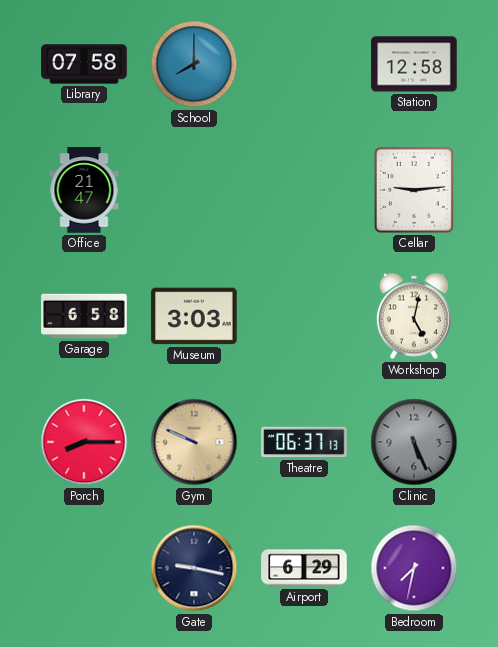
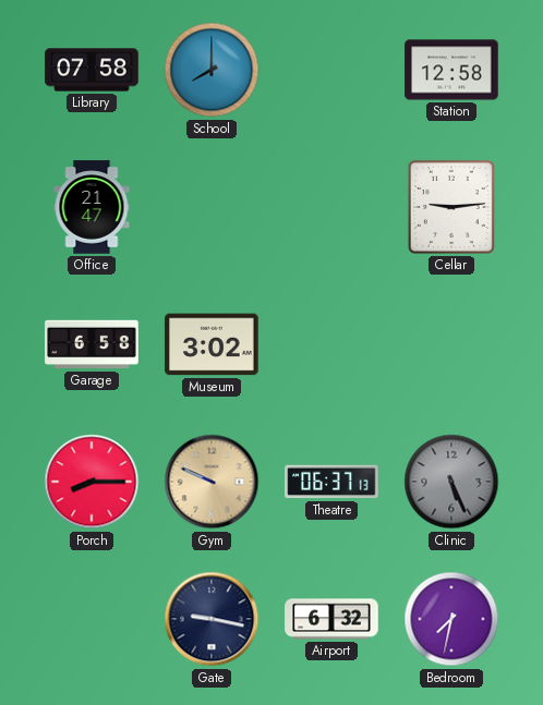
Museum: 3:03 -> 3:02 (212, 344)
Workshop: 5:02 -> none (414, 316)
Airport: 6:29 -> 6:32 (331, 619)
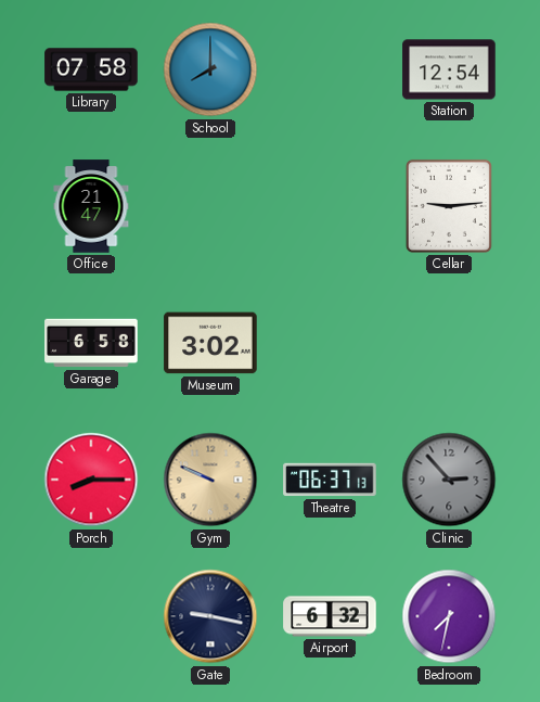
Station: 12:58 -> 12:54 (449, 69)
Clinic: 5:26 -> 2:53 (449, 480)
